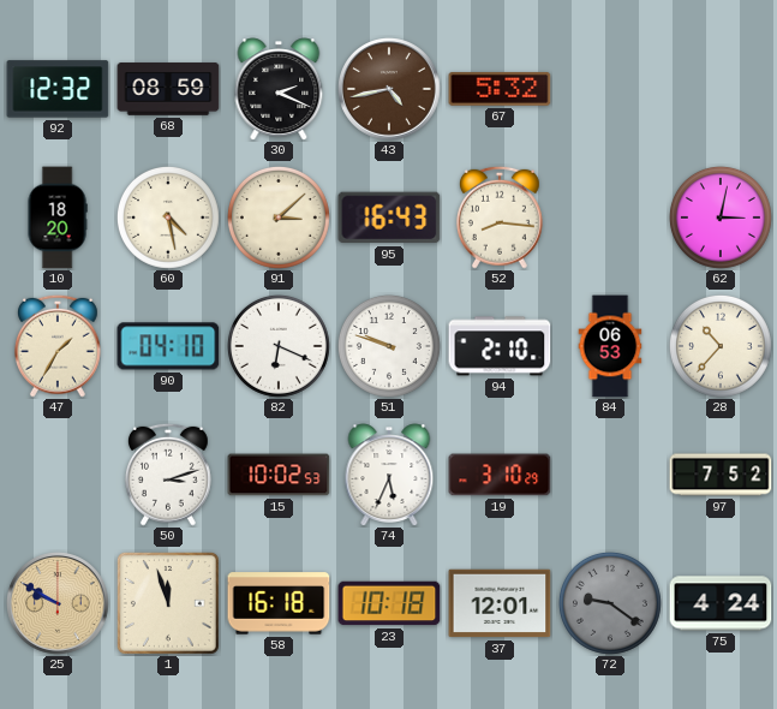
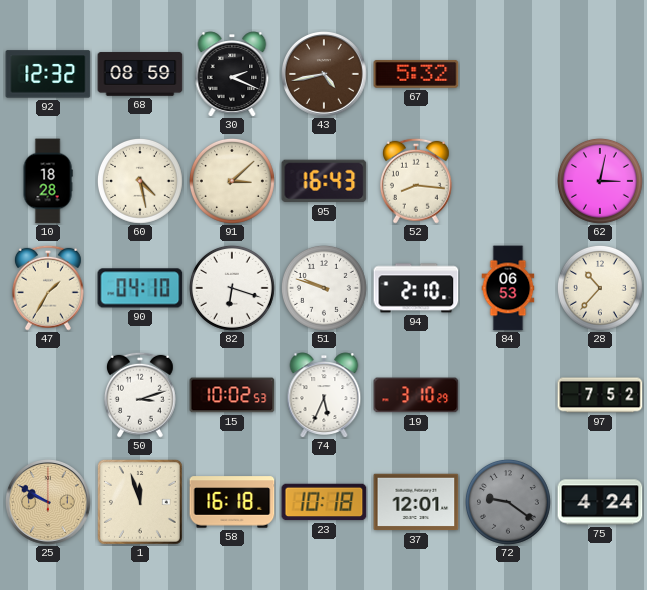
10: 18:20 -> 18:28 (48, 181)
82: 6:19 -> 6:18 (232, 288)
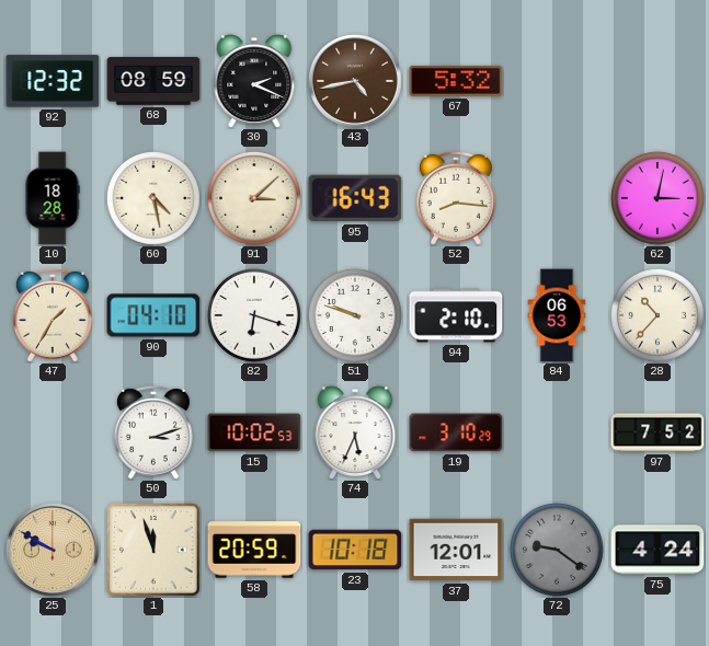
58: 16:18 -> 20:59 (254, 550)
